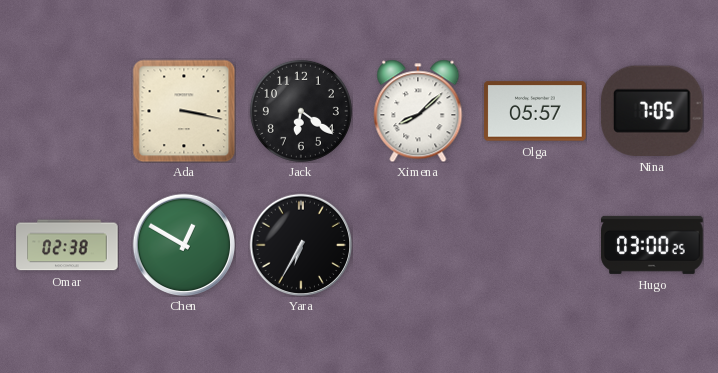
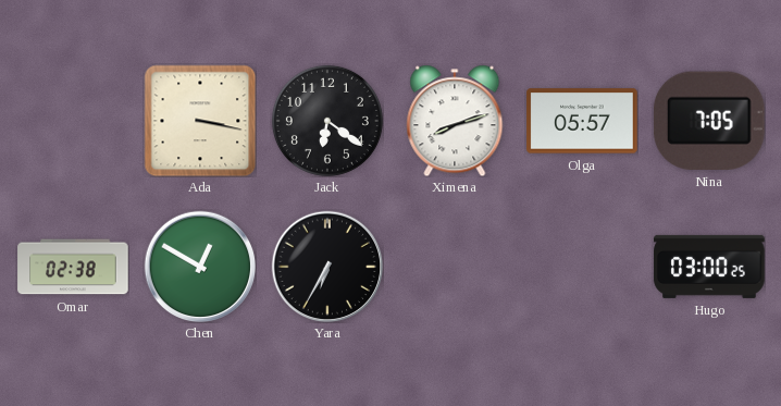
Ximena: 8:08 -> 8:12 (455, 121)
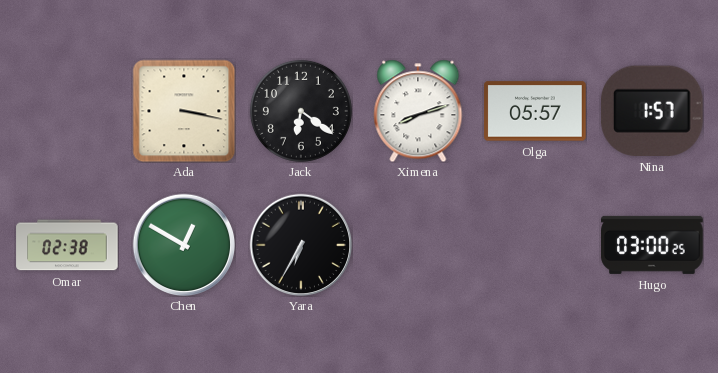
Nina: 7:05 -> 1:57 (652, 111)
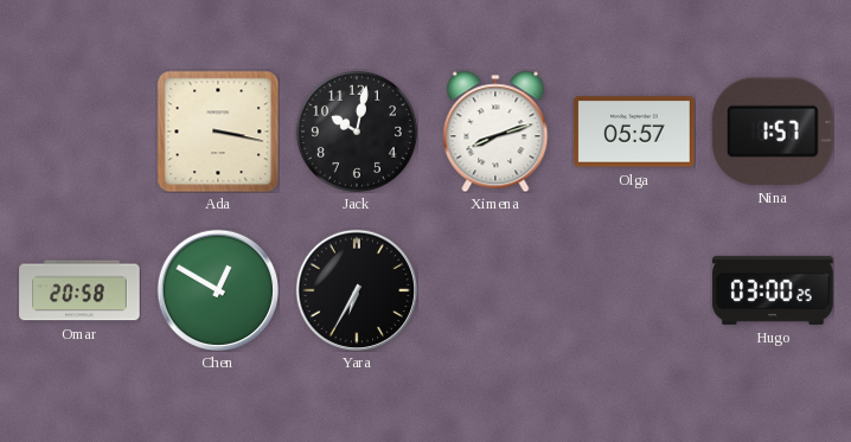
Jack: 6:21 -> 10:02 (357, 132)
Omar: 02:38 -> 20:58 (79, 290)
